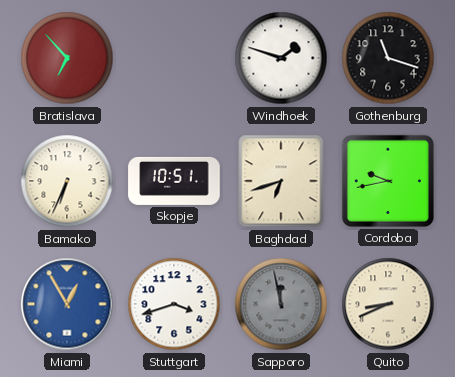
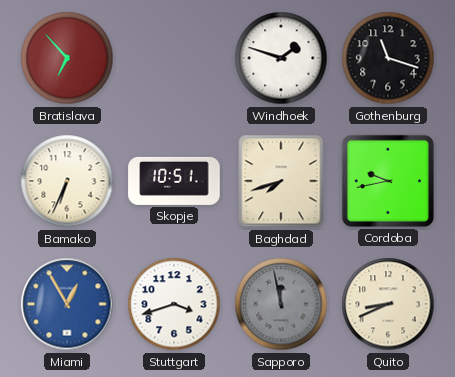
Baghdad: 6:42 -> 7:42 (281, 181)
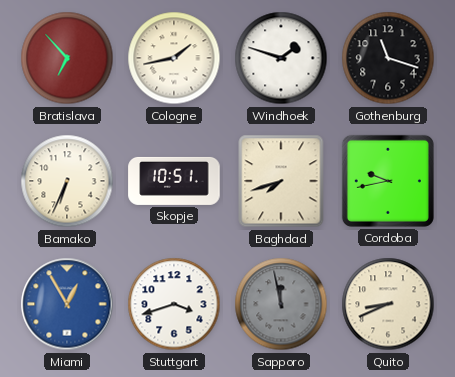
Cologne: none -> 1:43 (174, 58)
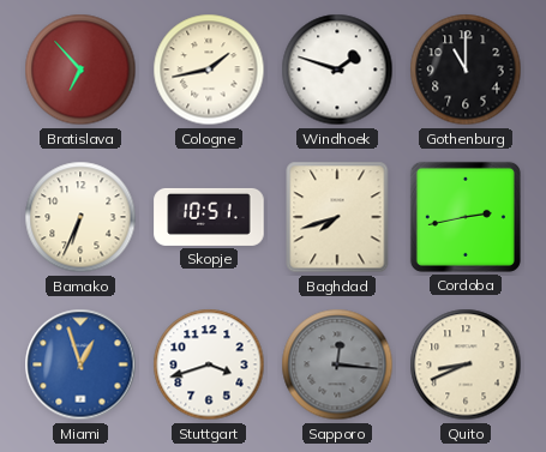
Gothenburg: 11:18 -> 11:00 (466, 70)
Cordoba: 9:43 -> 2:43 (466, 217)
Miami: 12:55 -> 12:57 (80, 364)
Sapporo: 11:58 -> 12:16 (337, 364)
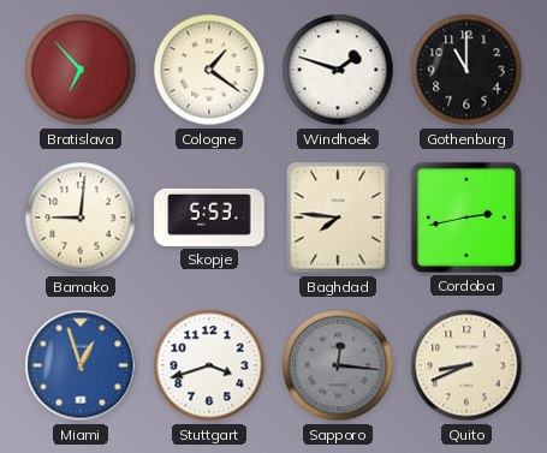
Cologne: 1:43 -> 1:21 (209, 70)
Bamako: 6:34 -> 9:01 (81, 217)
Skopje: 10:51 -> 5:53 (209, 217)
Baghdad: 7:42 -> 7:46 (338, 217)
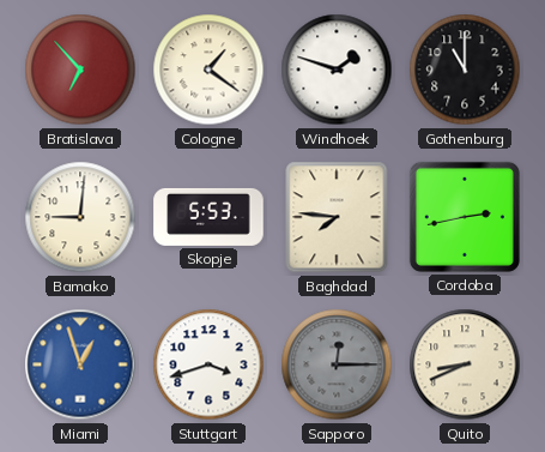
Sapporo: 12:16 -> 12:15 (337, 364)
